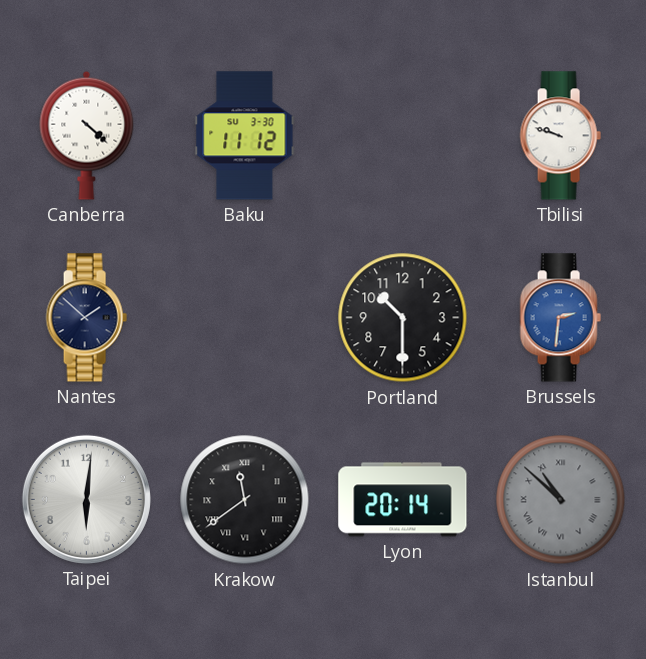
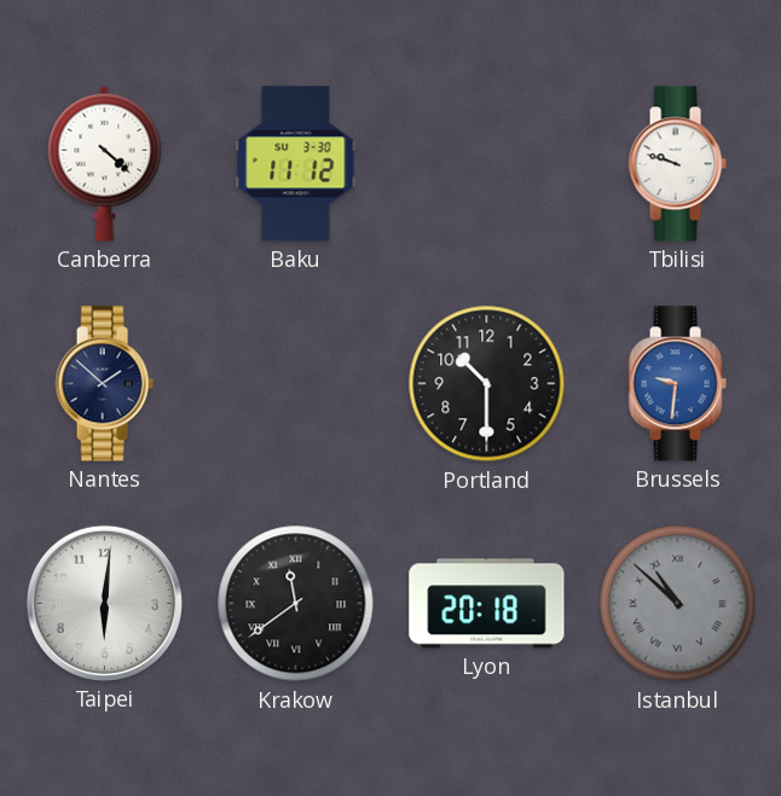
Brussels: 2:31 -> 9:31 (677, 384)
Lyon: 20:14 -> 20:18 (487, 604)
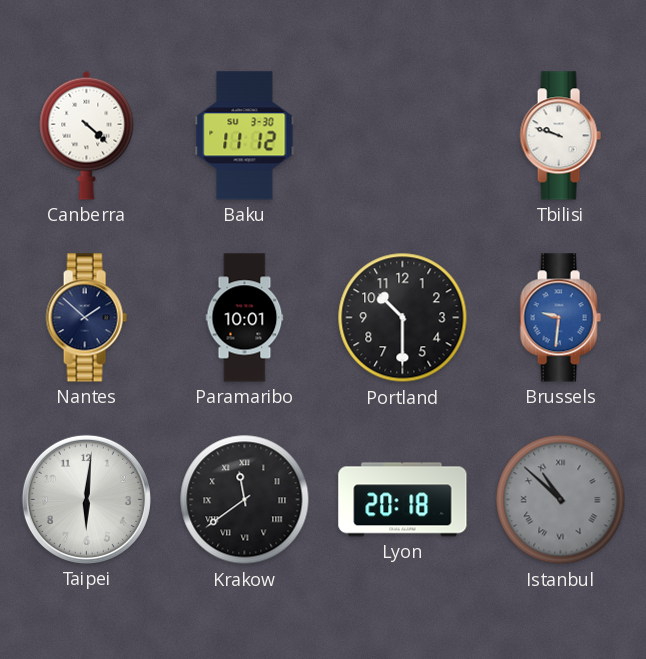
Paramaribo: none -> 10:01 (245, 318)
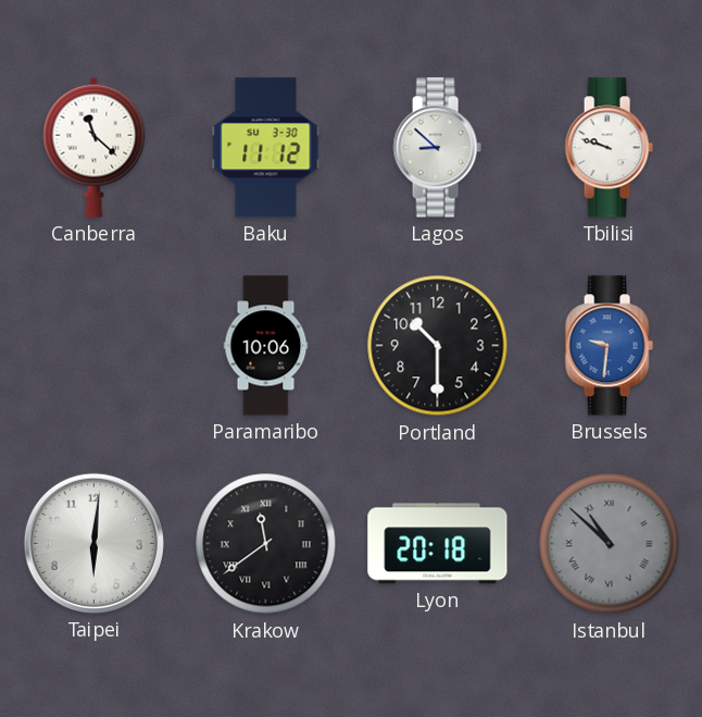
Canberra: 4:22 -> 11:22 (95, 147)
Lagos: none -> 8:52 (437, 148)
Nantes: 1:52 -> none (86, 318)
Paramaribo: 10:01 -> 10:06 (266, 346)
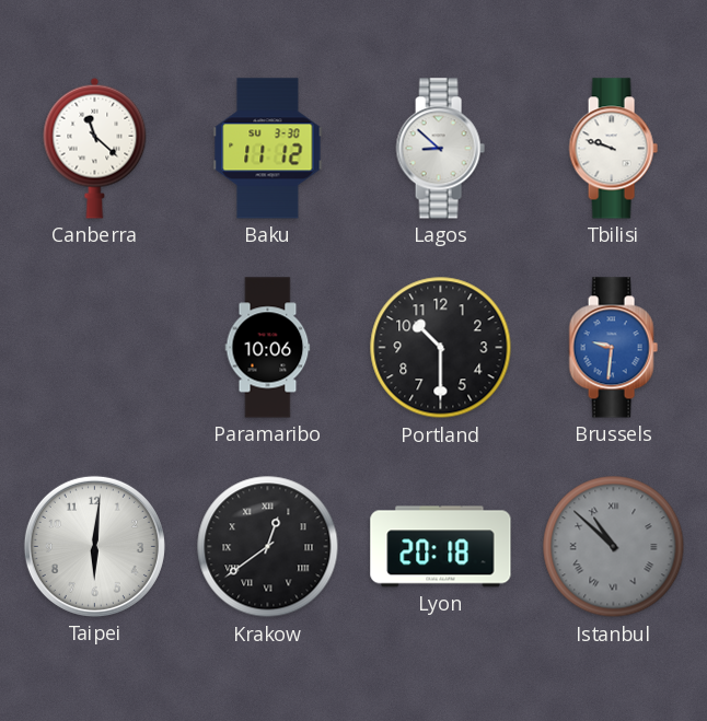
Krakow: 11:39 -> 12:39 (268, 547)
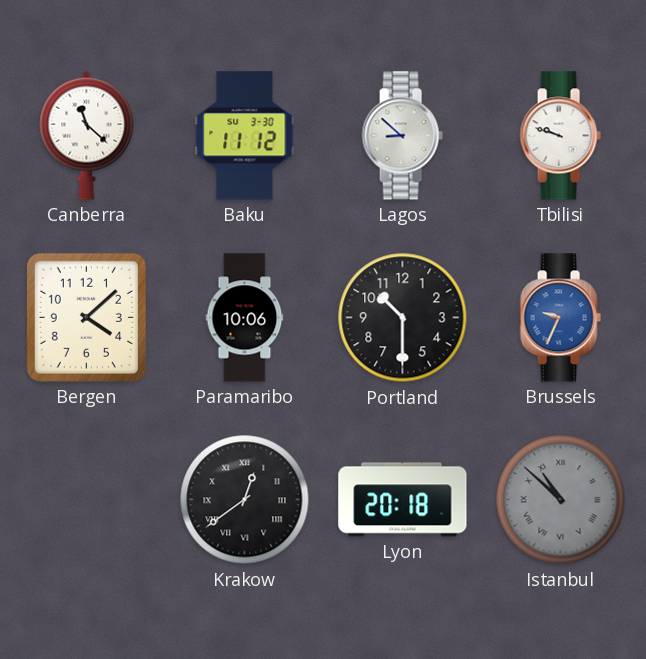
Bergen: none -> 4:08 (86, 317)
Brussels: 9:31 -> 9:34 (560, 318)
Taipei: 6:01 -> none (94, 546)
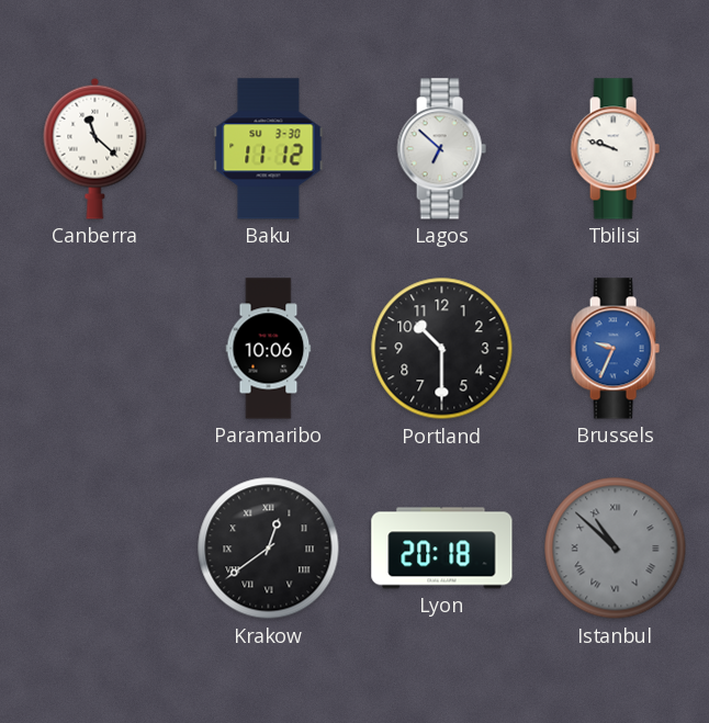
Lagos: 8:52 -> 6:52 (441, 149)
Bergen: 4:08 -> none (86, 317)
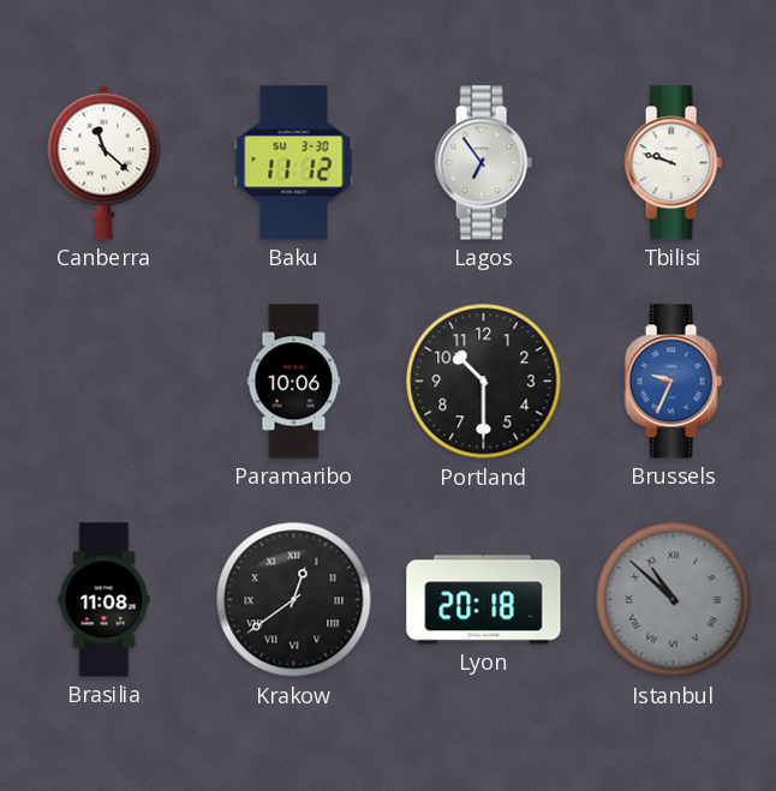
Lagos: 6:52 -> 6:54 (483, 163)
Brasilia: none -> 11:08 (105, 600)
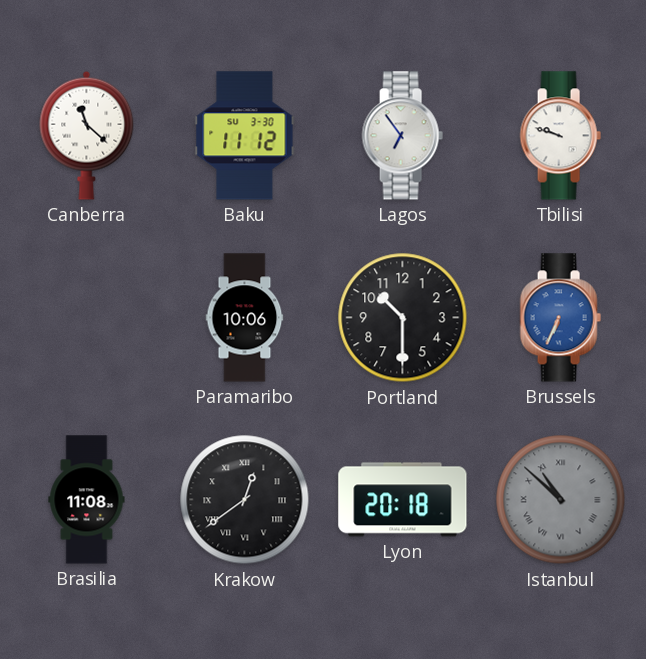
Brussels: 9:34 -> 6:34 (560, 318)
